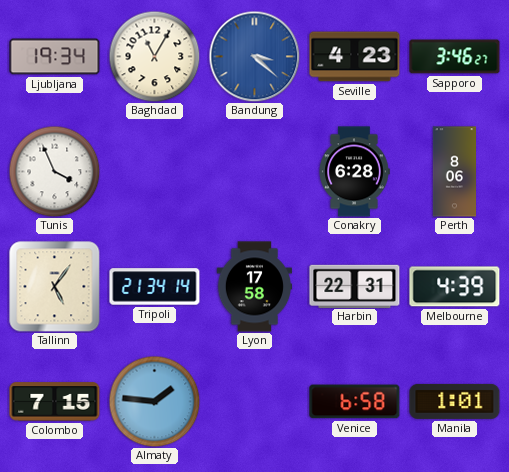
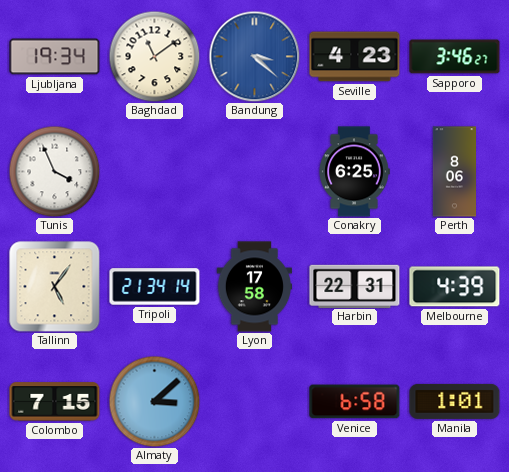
Baghdad: 11:05 -> 11:09 (154, 56)
Conakry: 6:28 -> 6:25 (354, 172)
Almaty: 1:46 -> 3:08 (154, 401)
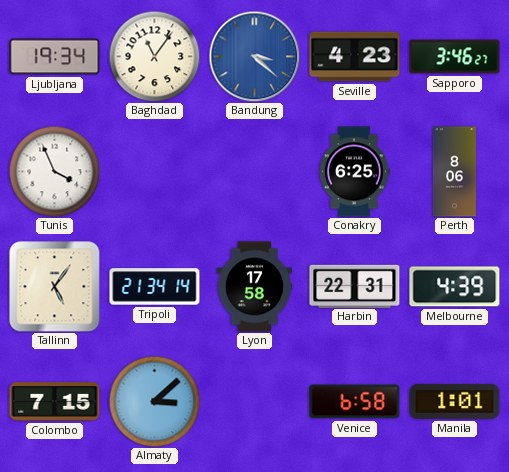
Baghdad: 11:09 -> 11:06 (154, 56)
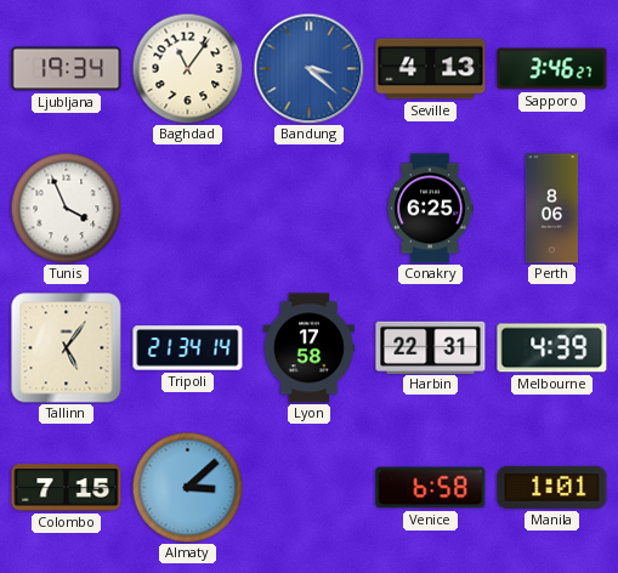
Seville: 4:23 -> 4:13 (431, 69)
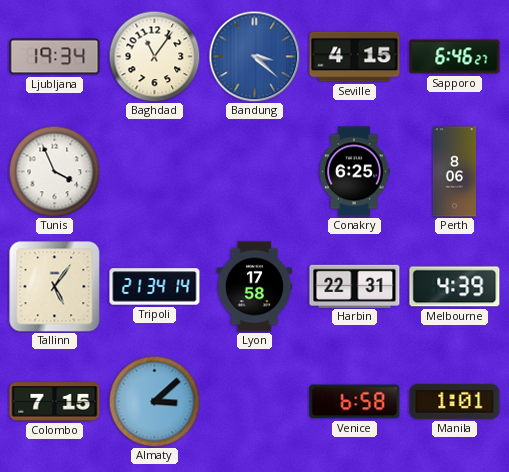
Seville: 4:13 -> 4:15 (355, 57)
Sapporo: 3:46 -> 6:46 (455, 57)
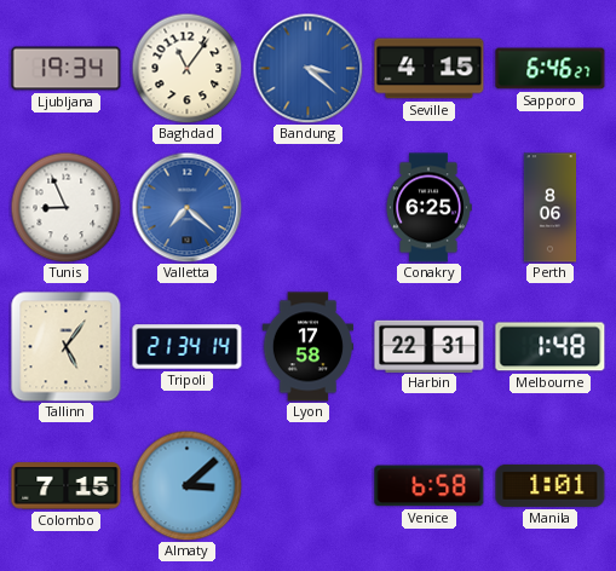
Tunis: 3:56 -> 8:56 (65, 207)
Valletta: none -> 7:22 (186, 207)
Melbourne: 4:39 -> 1:48 (551, 347)
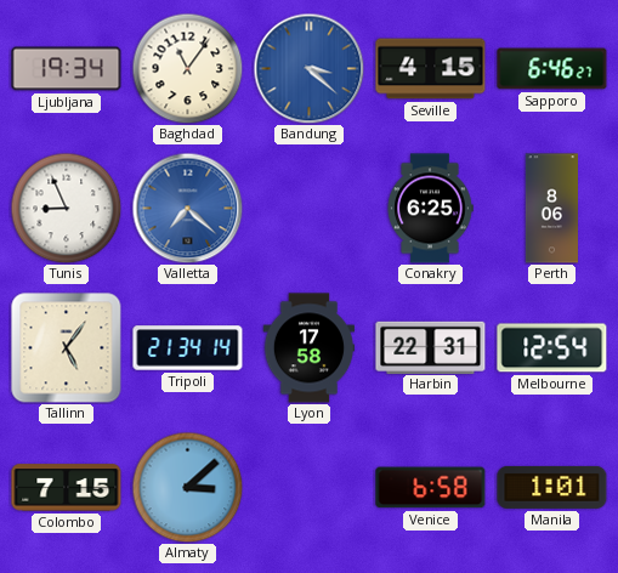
Melbourne: 1:48 -> 12:54 (552, 348)
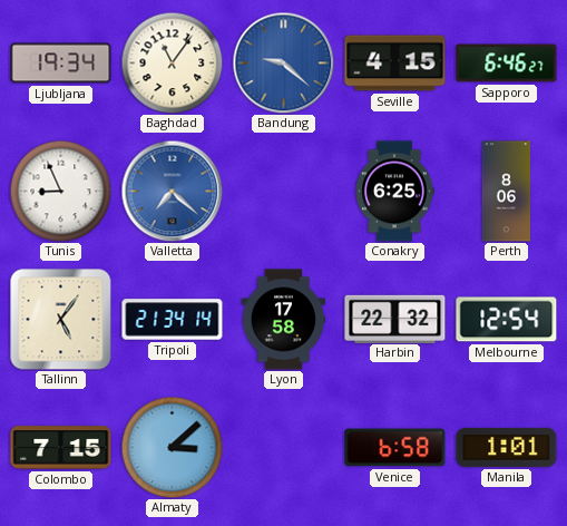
Bandung: 3:22 -> 9:22 (283, 62)
Harbin: 22:31 -> 22:32 (395, 319)
